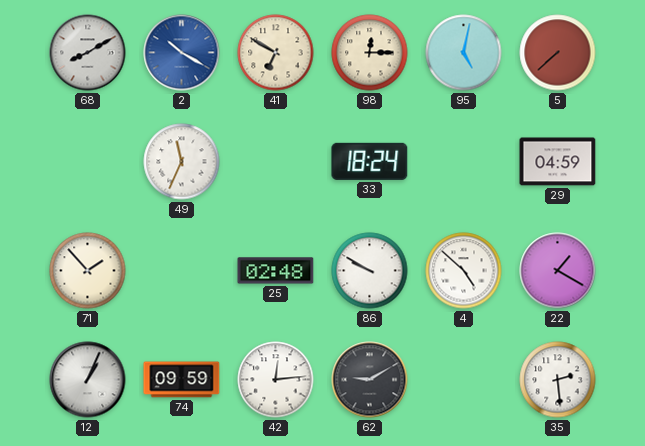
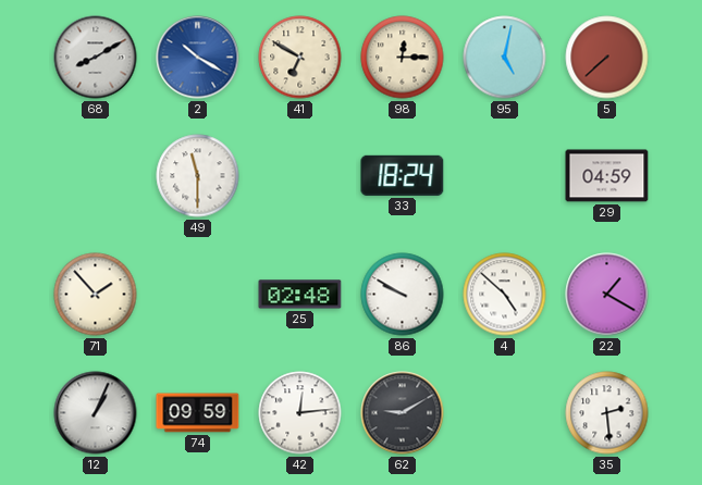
49: 11:34 -> 11:30 (198, 176)
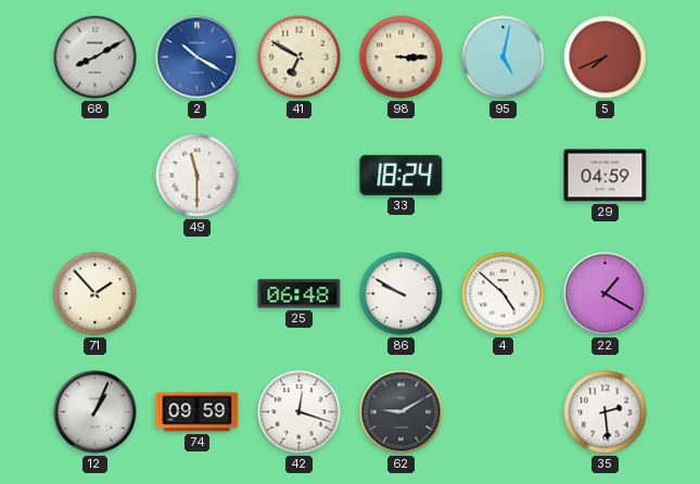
98: 12:15 -> 3:15 (402, 58)
5: 7:38 -> 7:41 (606, 58)
25: 02:48 -> 06:48 (300, 294)
42: 12:14 -> 12:18 (300, 412)
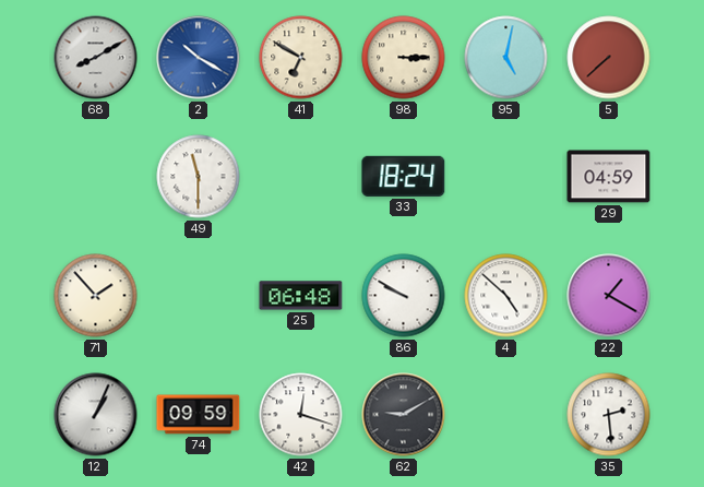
5: 7:41 -> 7:38 (609, 58)
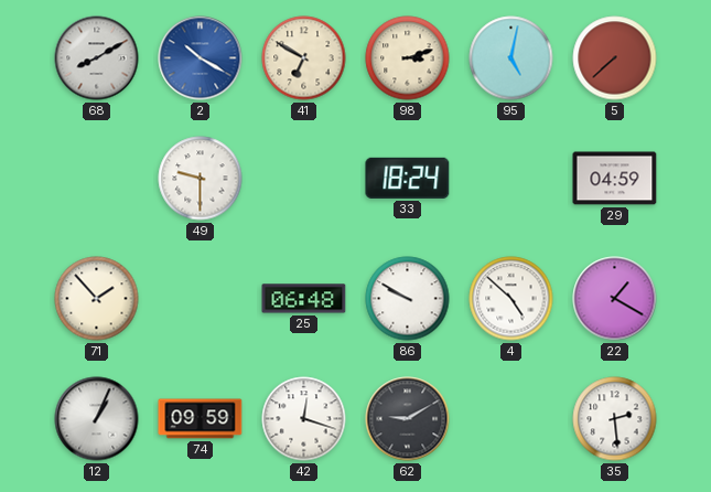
98: 3:15 -> 3:12 (408, 58)
49: 11:30 -> 9:30 (201, 179)
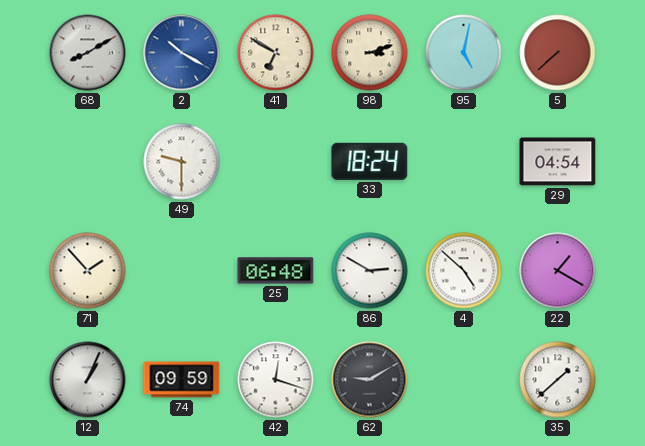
29: 04:59 -> 04:54 (558, 162)
86: 9:50 -> 2:50 (370, 271)
35: 2:29 -> 1:38 (558, 380)
